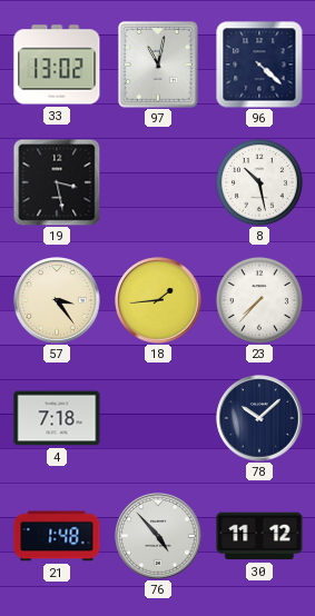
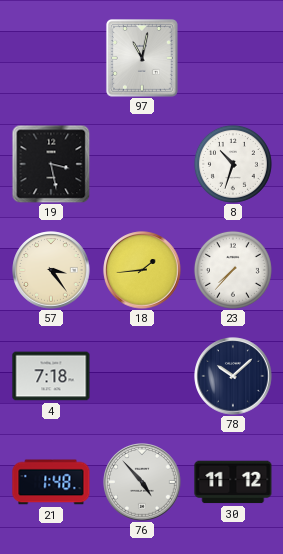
33: 13:02 -> none (57, 64)
96: 4:22 -> none (259, 64)
8: 10:28 -> 10:33 (233, 164)
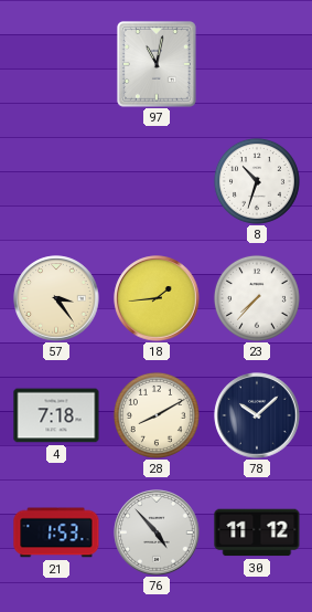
19: 3:28 -> none (51, 164)
28: none -> 8:10 (157, 415)
21: 1:48 -> 1:53 (56, 532)
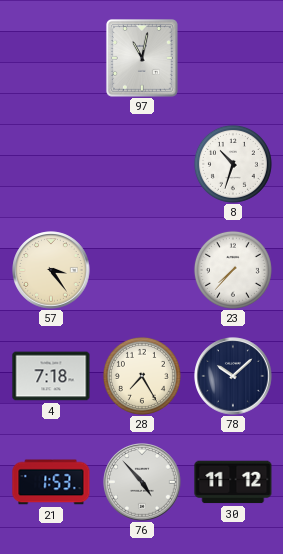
18: 1:44 -> none (157, 298)
28: 8:10 -> 7:25 (142, 376)
